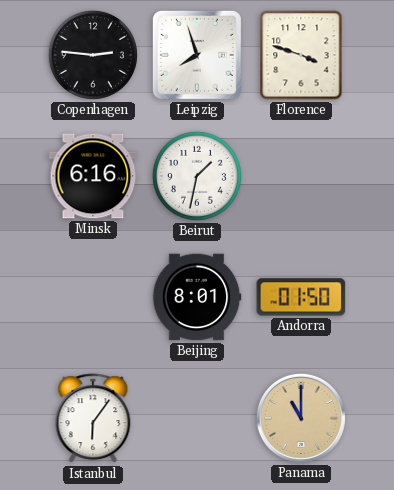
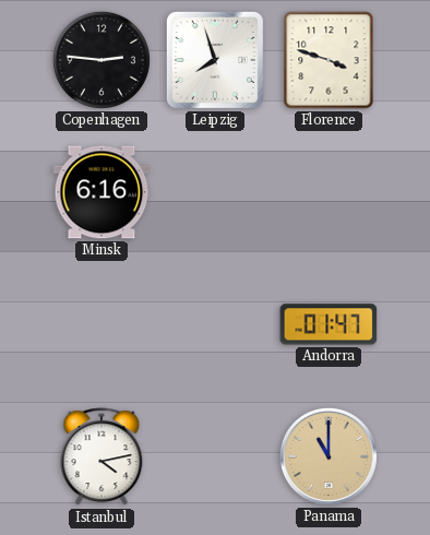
Beirut: 1:32 -> none (197, 176)
Beijing: 8:01 -> none (197, 297)
Andorra: 01:50 -> 01:47 (329, 324)
Istanbul: 6:06 -> 4:13 (101, 457)
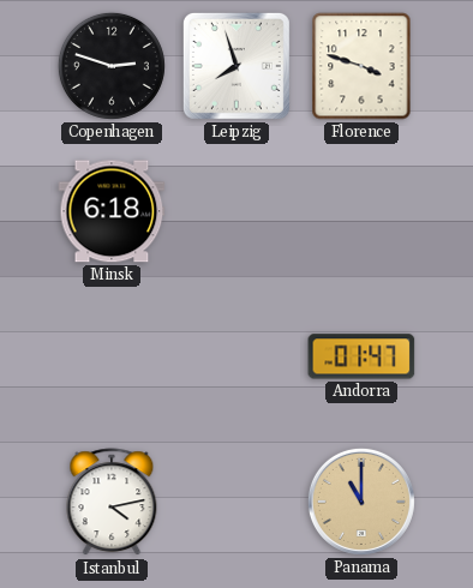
Copenhagen: 2:46 -> 2:48 (112, 66)
Minsk: 6:16 -> 6:18 (112, 211)
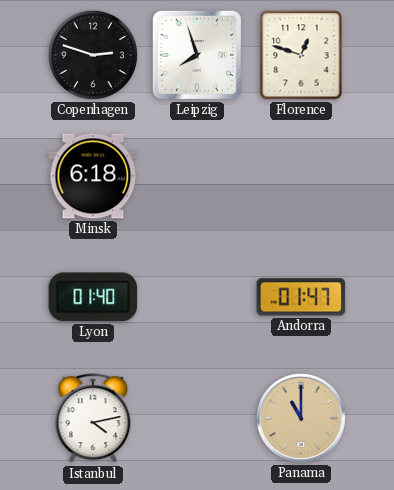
Florence: 3:48 -> 12:48 (301, 55)
Lyon: none -> 01:40 (93, 297)
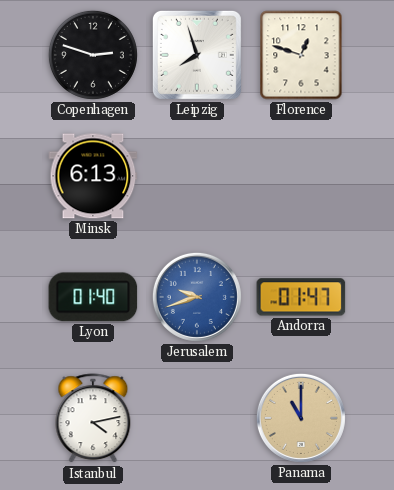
Minsk: 6:18 -> 6:13 (93, 176)
Jerusalem: none -> 9:42 (197, 297)
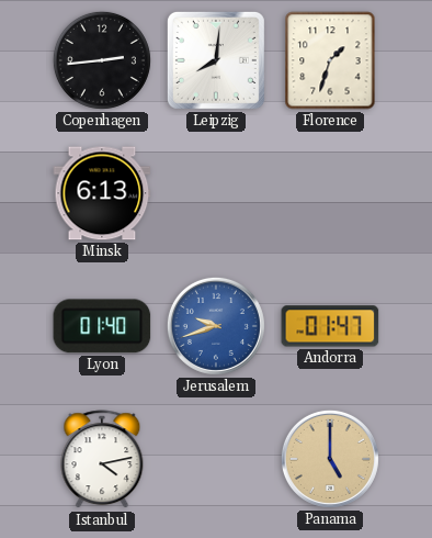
Copenhagen: 2:48 -> 2:44 (102, 60)
Leipzig: 7:57 -> 8:01 (216, 60)
Florence: 12:48 -> 1:33 (330, 60)
Panama: 11:00 -> 5:00 (330, 459)
